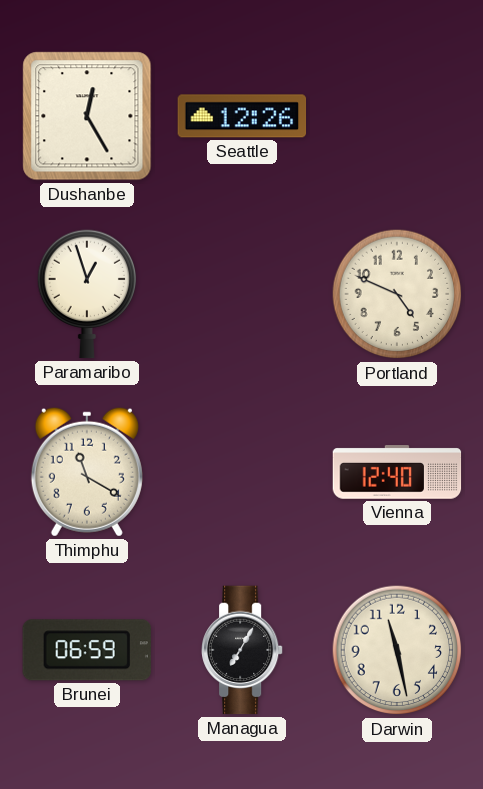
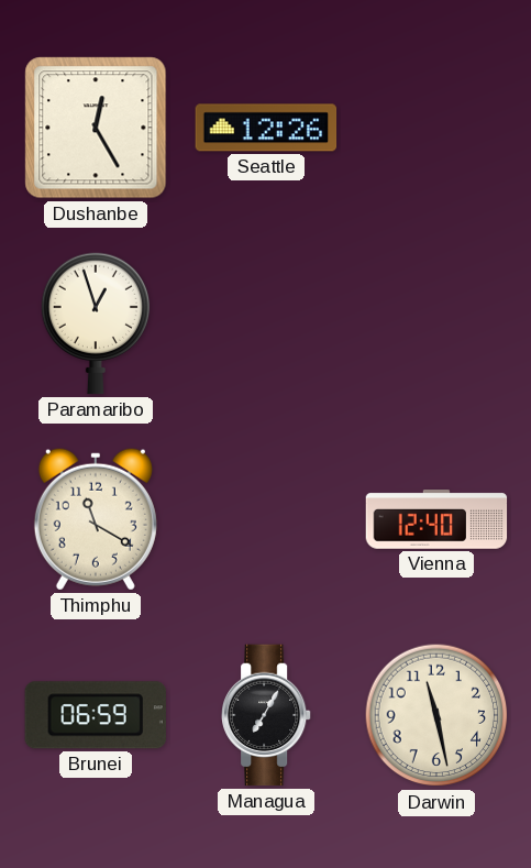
Portland: 4:49 -> none (397, 294)
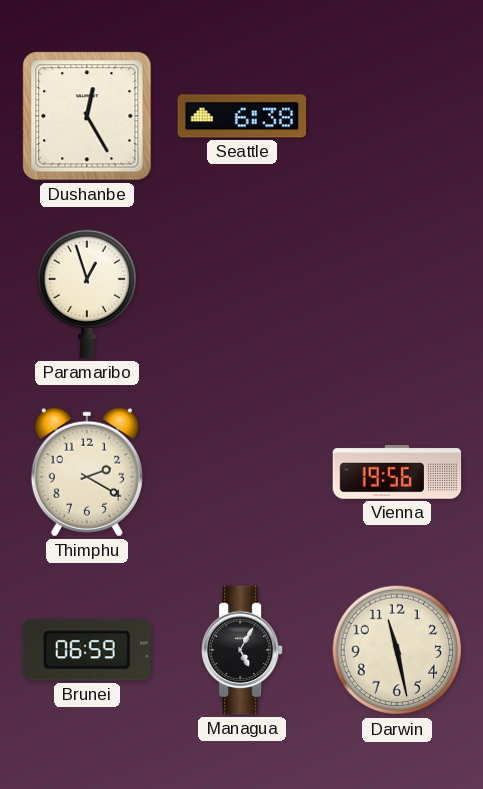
Seattle: 12:26 -> 6:38 (242, 116)
Thimphu: 11:20 -> 2:20 (87, 472)
Vienna: 12:40 -> 19:56 (397, 472)
Managua: 7:05 -> 5:05 (243, 650)
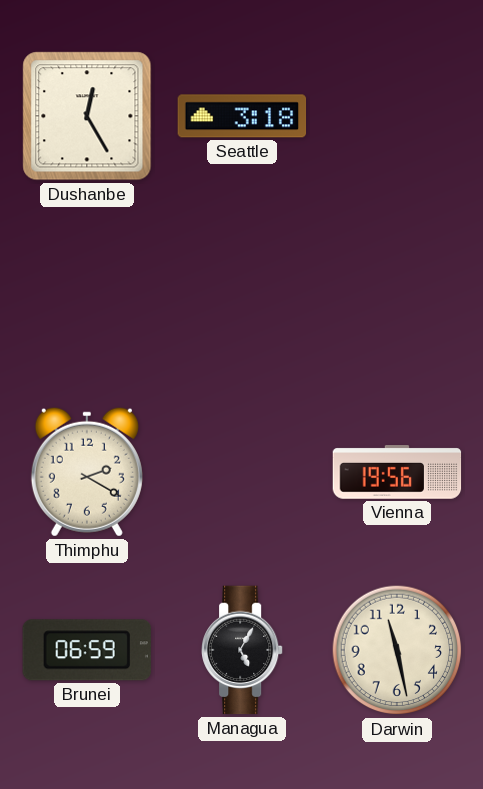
Seattle: 6:38 -> 3:18 (242, 116)
Paramaribo: 12:57 -> none (86, 294)
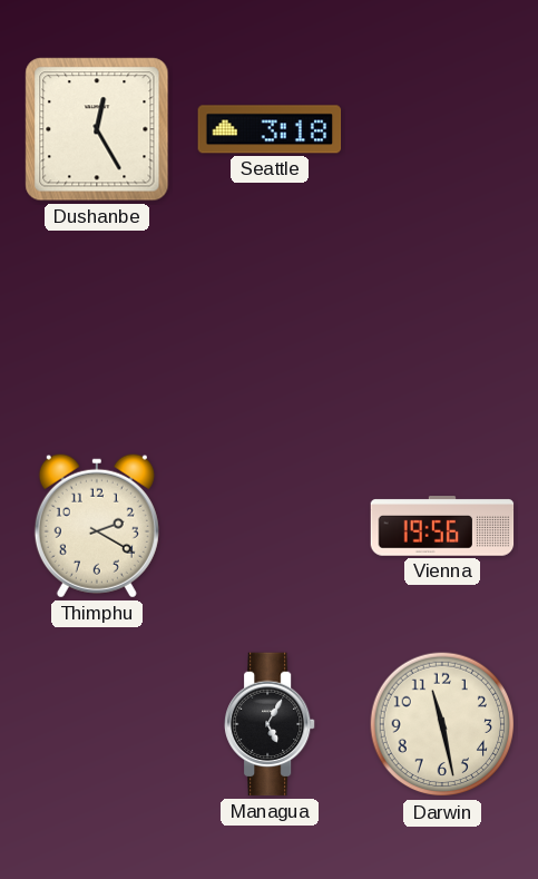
Brunei: 06:59 -> none (87, 650)
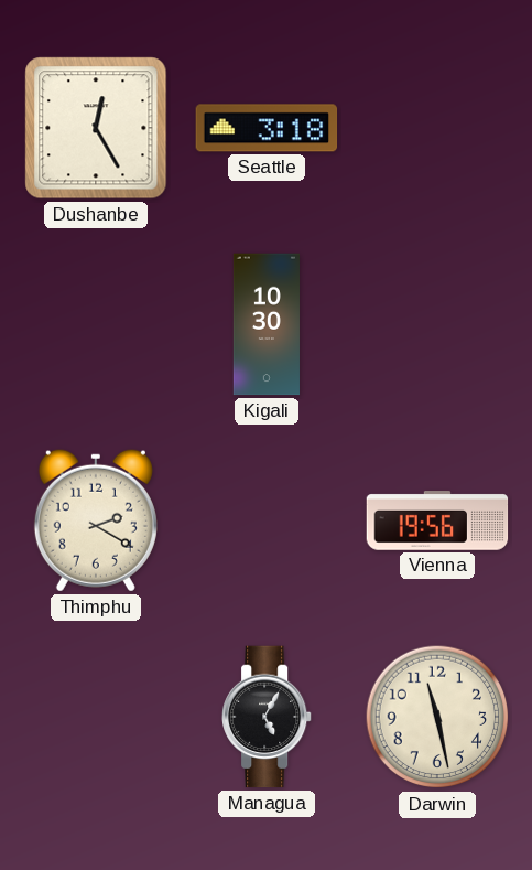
Kigali: none -> 10:30 (265, 324)
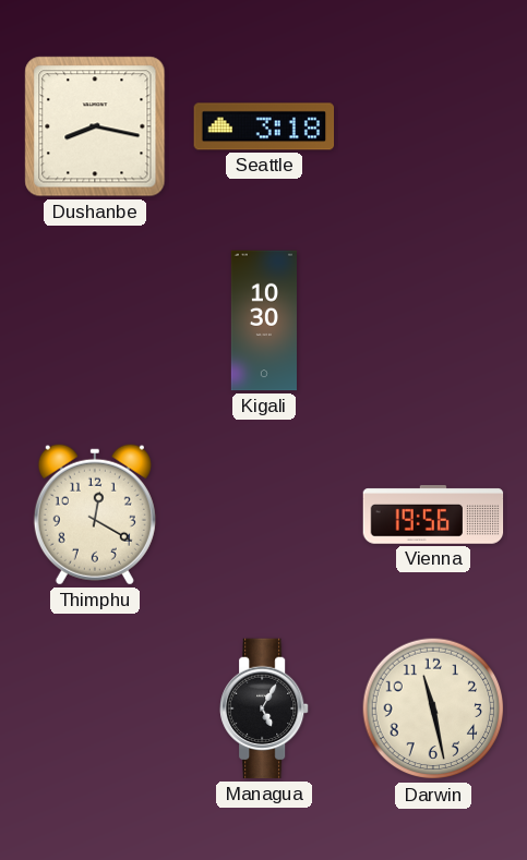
Dushanbe: 12:25 -> 8:17 (95, 126)
Thimphu: 2:20 -> 12:20 (95, 514)
